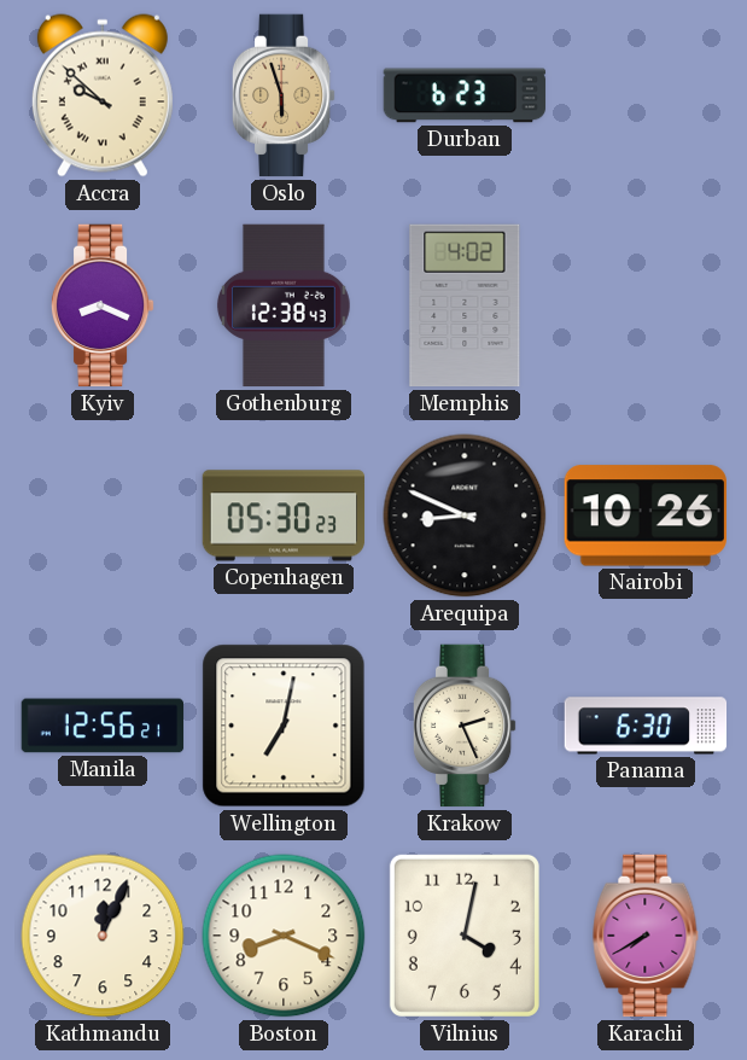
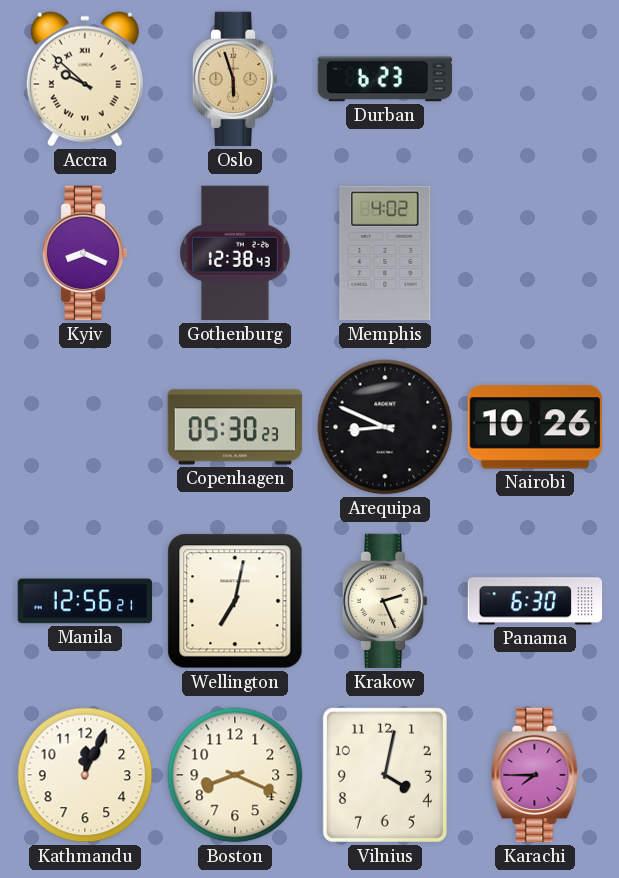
Karachi: 7:40 -> 7:45 (535, 775)
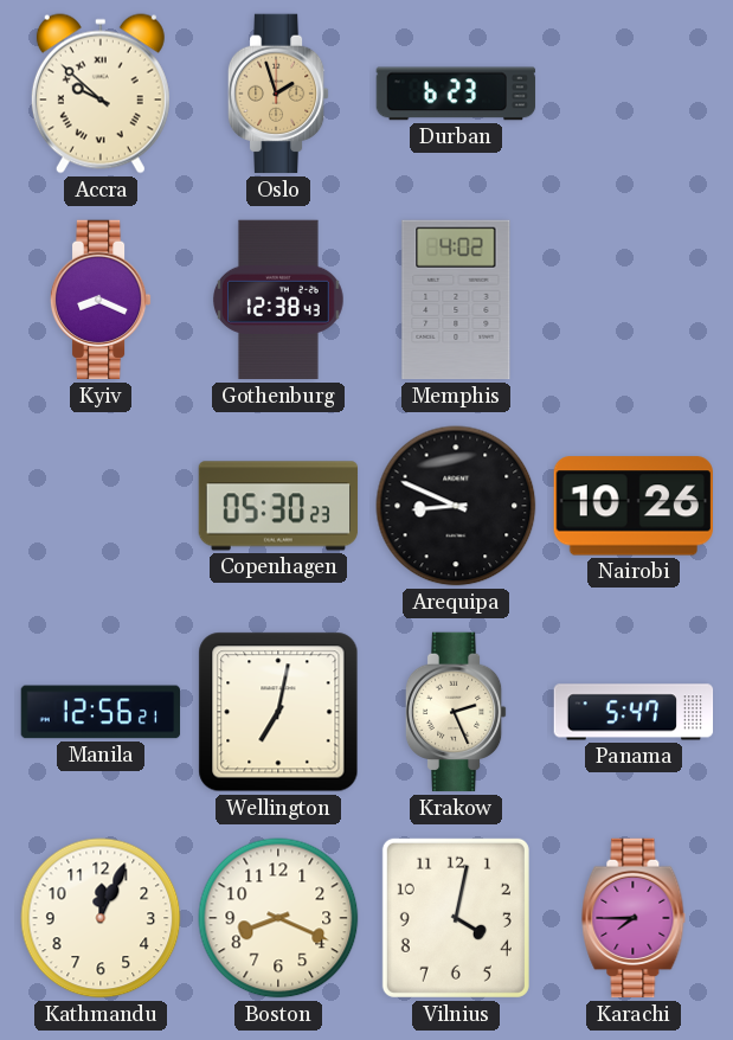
Oslo: 5:57 -> 1:57 (278, 94)
Panama: 6:30 -> 5:47 (634, 712)
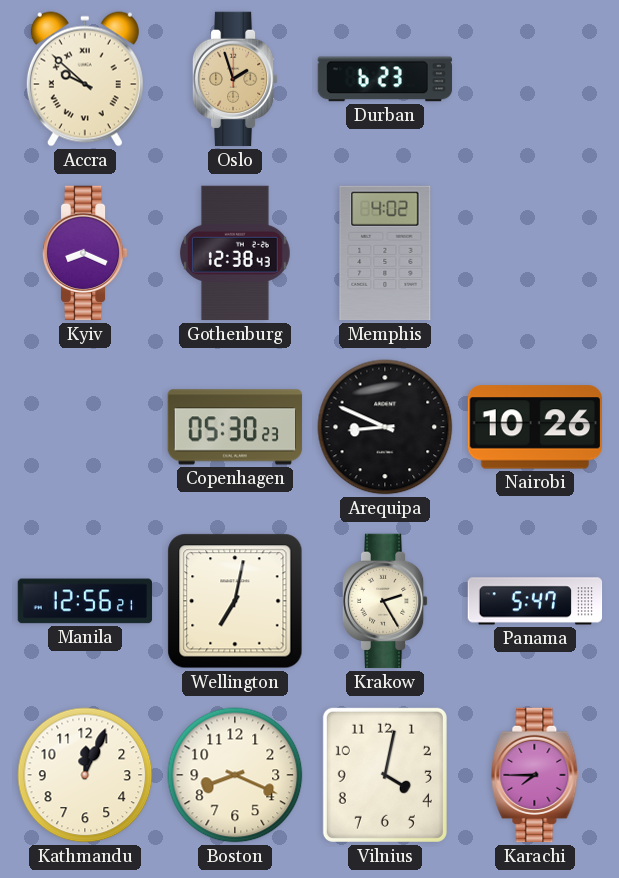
Krakow: 2:26 -> 2:25 (385, 601)
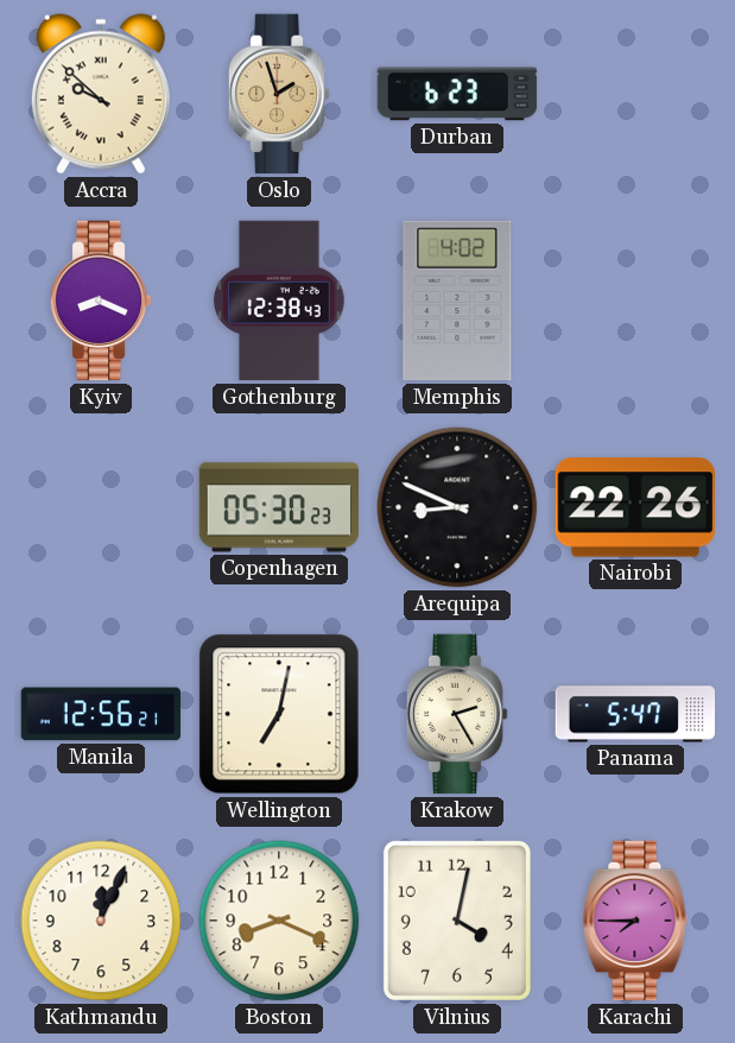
Nairobi: 10:26 -> 22:26 (635, 507)
